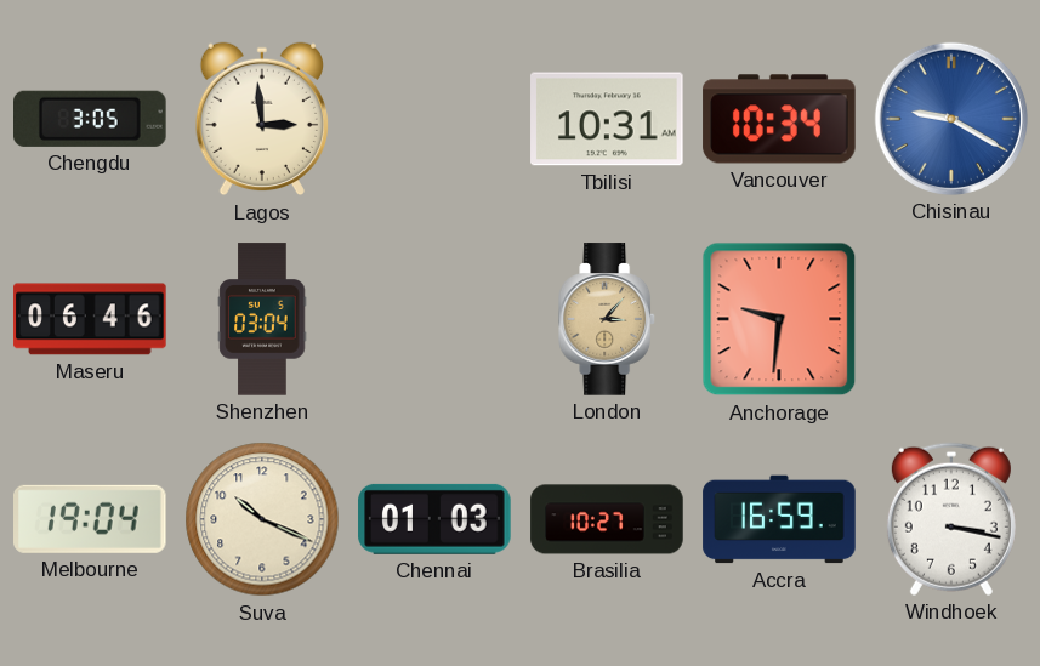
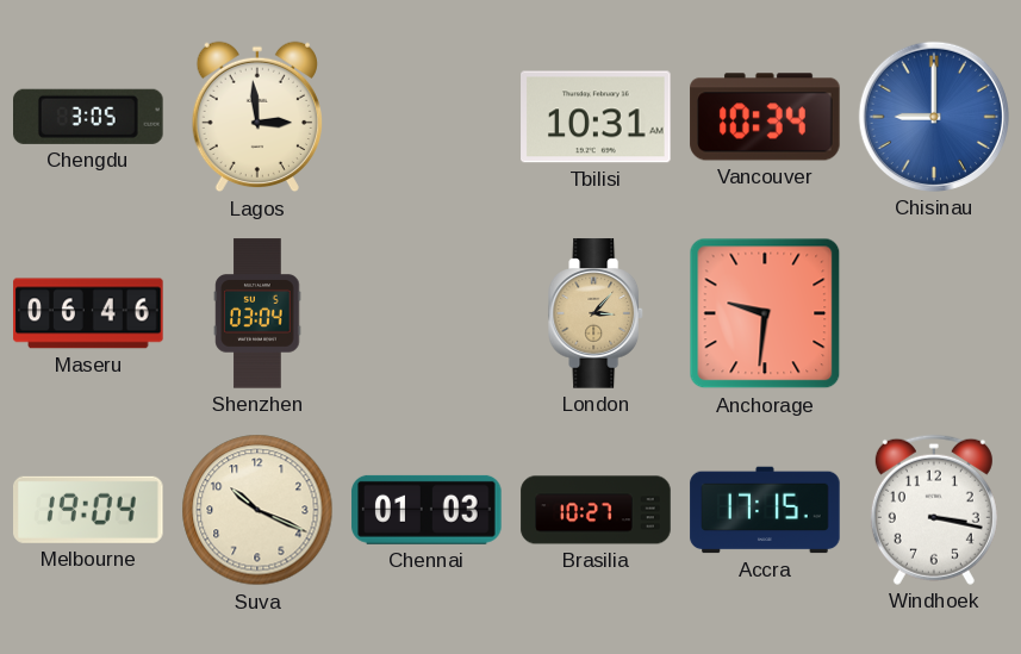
Chisinau: 9:20 -> 9:00 (934, 117)
Accra: 16:59 -> 17:15 (765, 510)
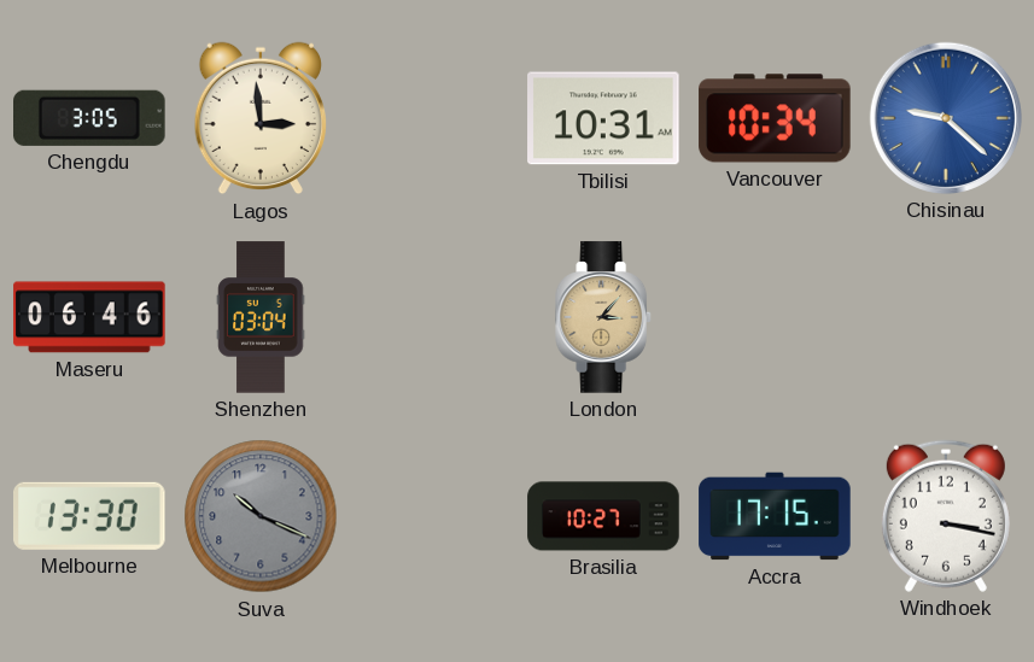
Chisinau: 9:00 -> 9:22 (946, 118)
Anchorage: 9:31 -> none (765, 313)
Melbourne: 19:04 -> 13:30 (90, 516)
Suva dial: cream -> grey (261, 516)
Chennai: 01:03 -> none (427, 510)
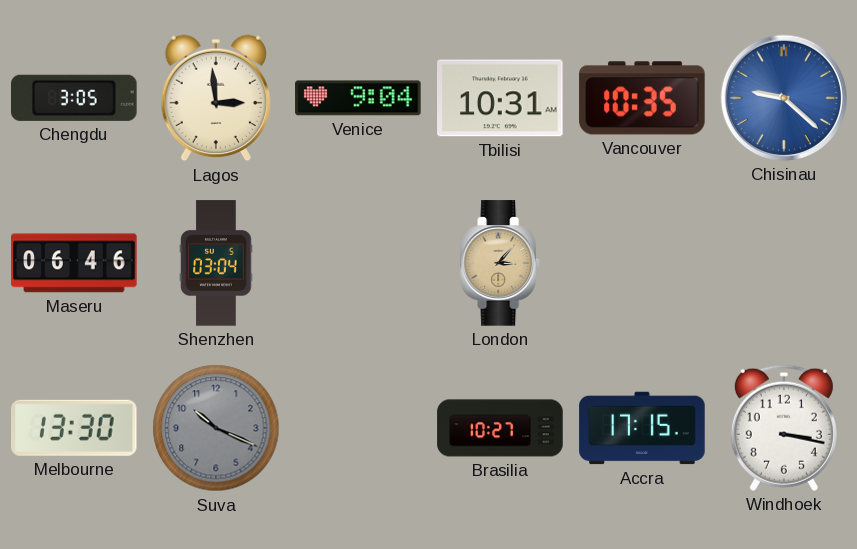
Venice: none -> 9:04 (358, 98)
Vancouver: 10:34 -> 10:35 (642, 98)
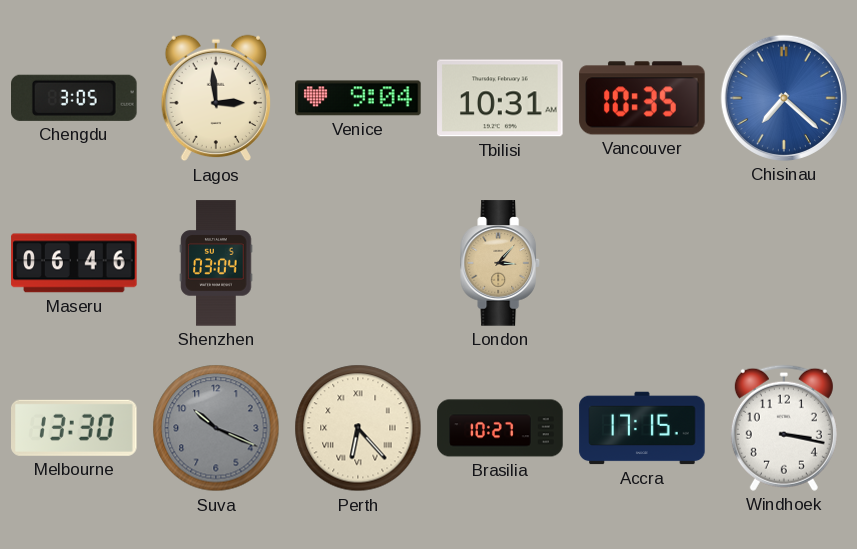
Chisinau: 9:22 -> 7:22 (784, 98)
Perth: none -> 6:23 (358, 428)
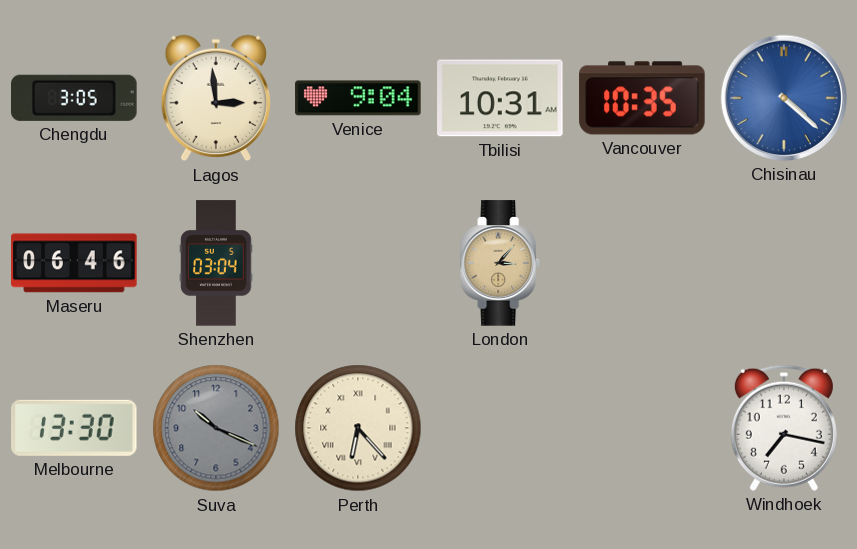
Chisinau: 7:22 -> 4:22 (784, 98)
Brasilia: 10:27 -> none (500, 428)
Accra: 17:15 -> none (642, 428)
Windhoek: 3:17 -> 7:17 (784, 428)
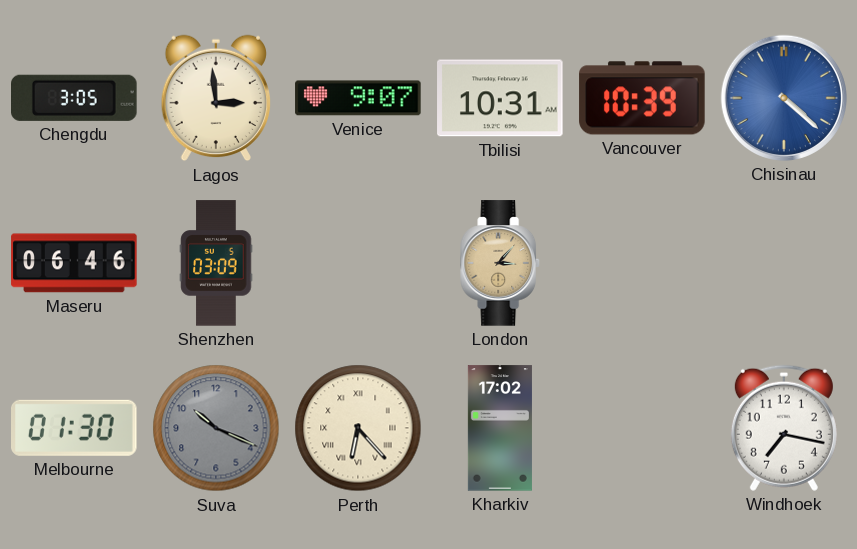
Venice: 9:04 -> 9:07 (358, 98)
Vancouver: 10:35 -> 10:39 (642, 98)
Shenzhen: 03:04 -> 03:09 (216, 263)
Melbourne: 13:30 -> 01:30 (75, 428)
Kharkiv: none -> 17:02 (500, 428)
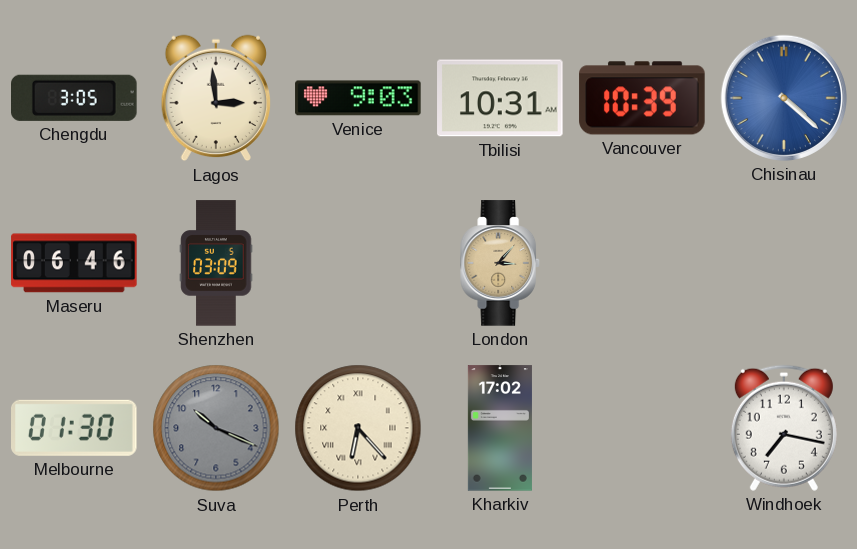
Venice: 9:07 -> 9:03 (358, 98)
